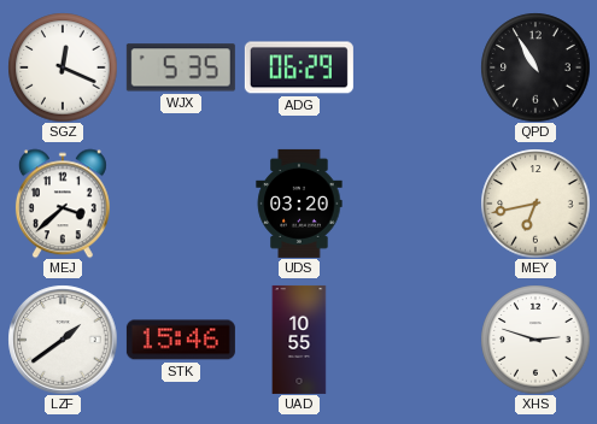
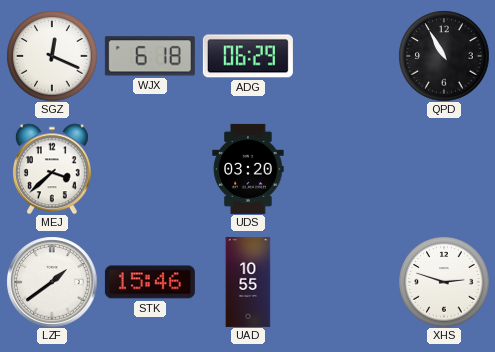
WJX: 5:35 -> 6:18 (150, 56)
MEY: 6:43 -> none (535, 204)
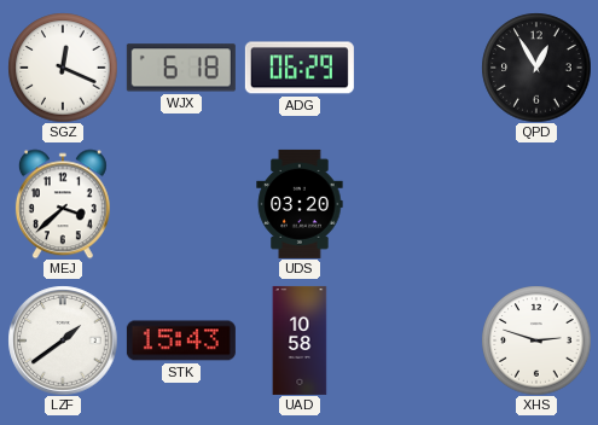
QPD: 10:55 -> 12:55 (536, 68)
STK: 15:46 -> 15:43 (181, 340)
UAD: 10:55 -> 10:58 (300, 340)
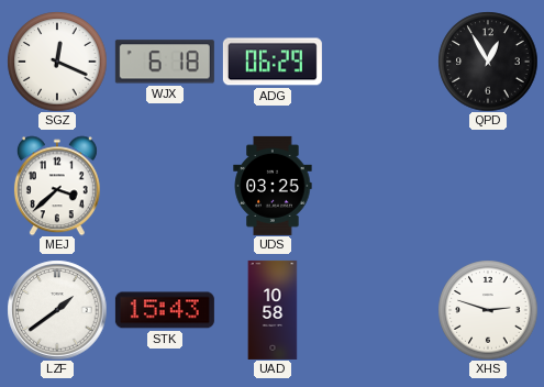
UDS: 03:20 -> 03:25 (273, 186)
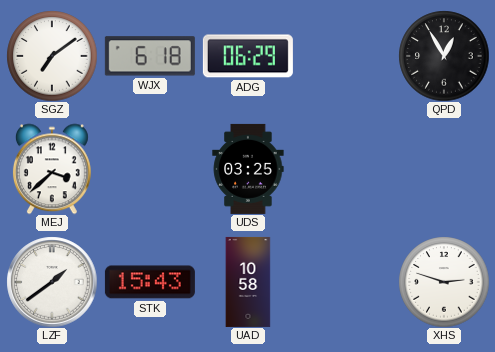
SGZ: 12:19 -> 7:09 (52, 56)
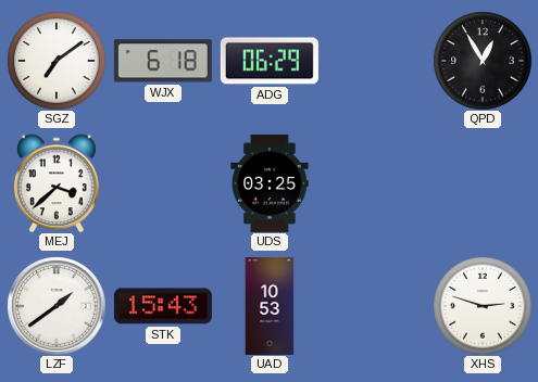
UAD: 10:58 -> 10:53 (270, 306)
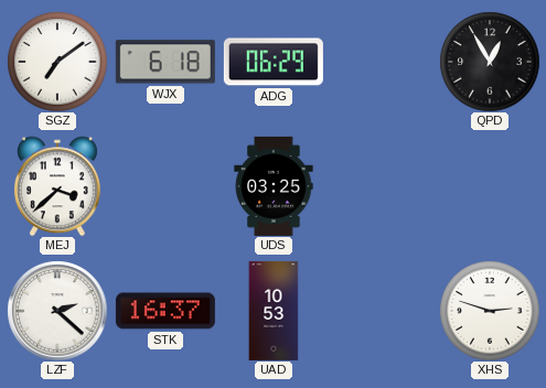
LZF: 1:39 -> 2:22 (57, 311)
STK: 15:43 -> 16:37 (165, 311)
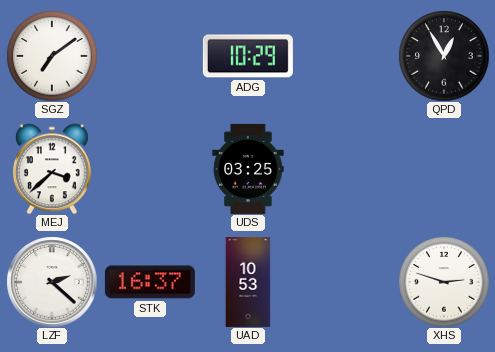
WJX: 6:18 -> none (165, 62)
ADG: 06:29 -> 10:29 (248, 56)
